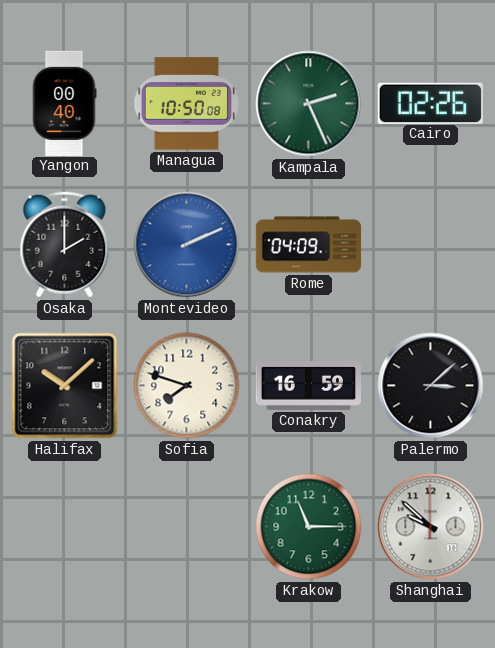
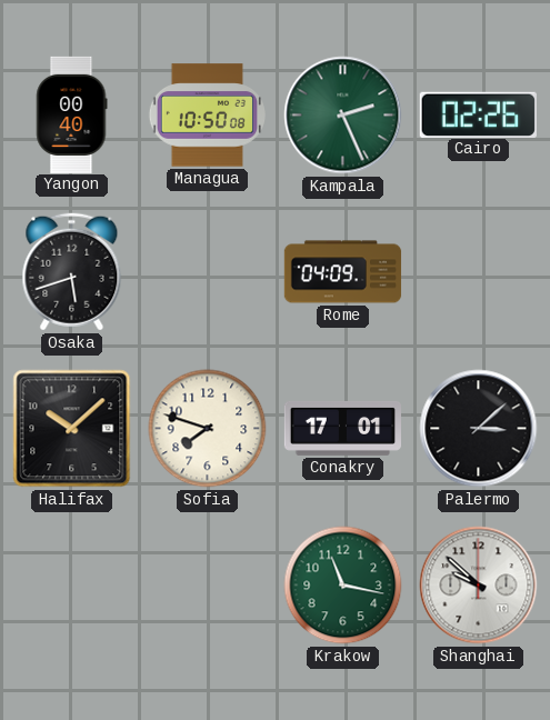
Osaka: 2:00 -> 5:42 (72, 272)
Montevideo: 2:11 -> none (187, 245)
Conakry: 16:59 -> 17:01 (343, 428)
Krakow: 11:15 -> 11:17 (343, 586)
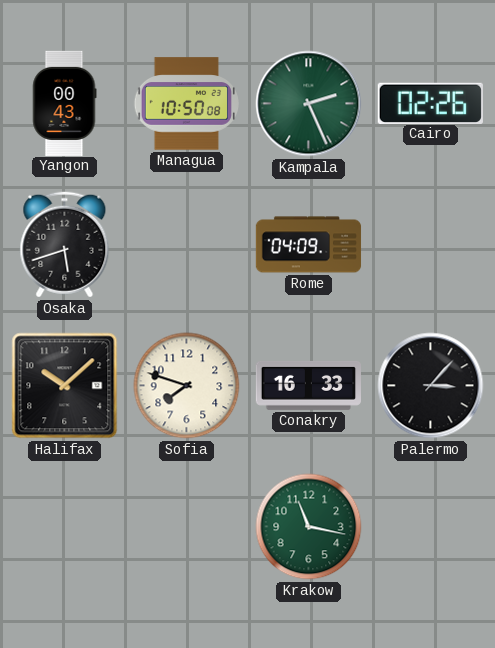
Yangon: 00:40 -> 00:43 (64, 103)
Conakry: 17:01 -> 16:33 (309, 385)
Palermo: 3:08 -> 3:07 (431, 386)
Shanghai: 9:52 -> none (479, 586)
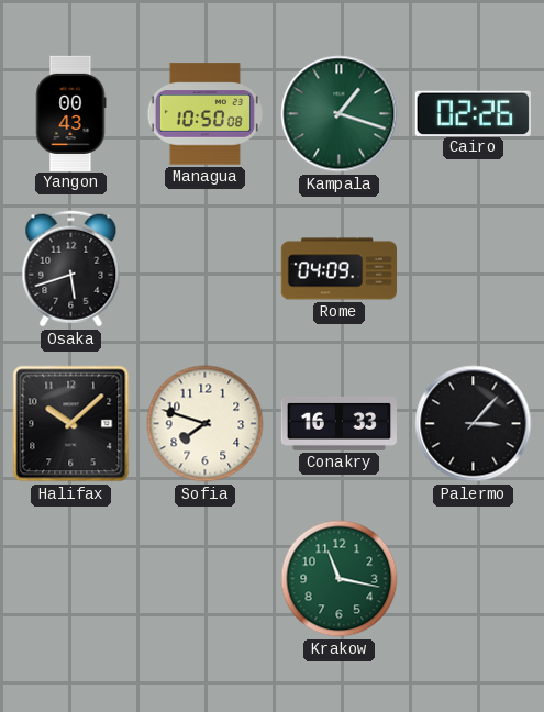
Kampala: 2:26 -> 1:18 (340, 114)
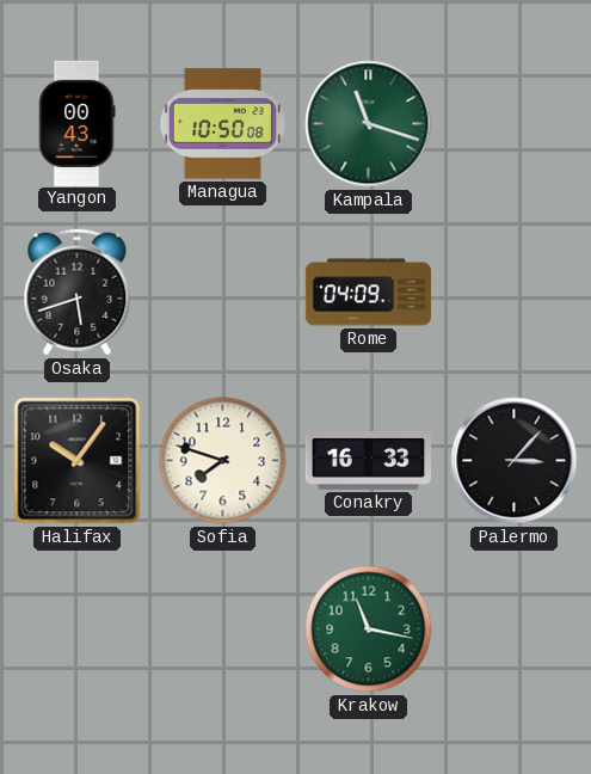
Kampala: 1:18 -> 11:18 (369, 124)
Cairo: 02:26 -> none (473, 113)
Halifax: 10:08 -> 10:06 (78, 461)
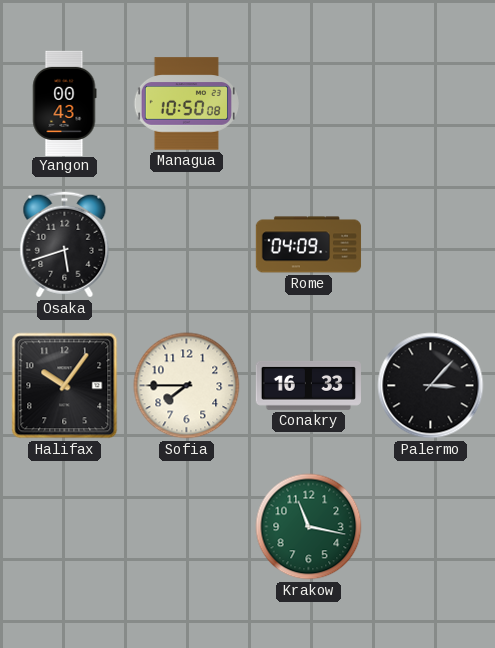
Kampala: 11:18 -> none (369, 124)
Sofia: 7:48 -> 7:45 (187, 386)
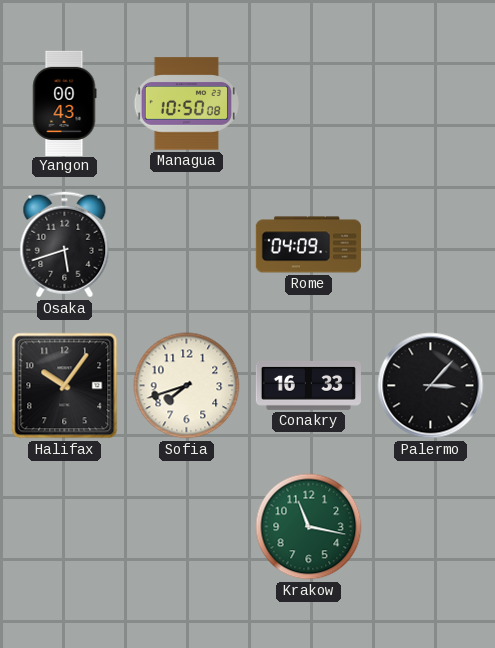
Sofia: 7:45 -> 7:42 (187, 386)
